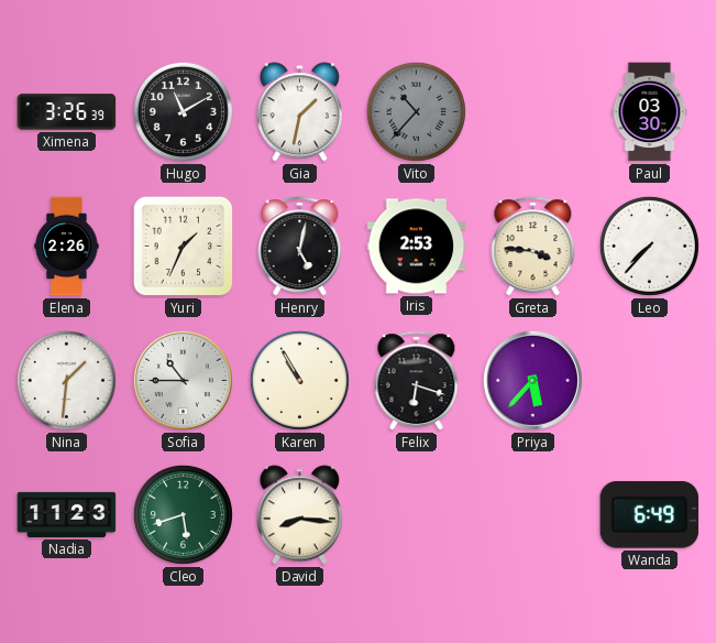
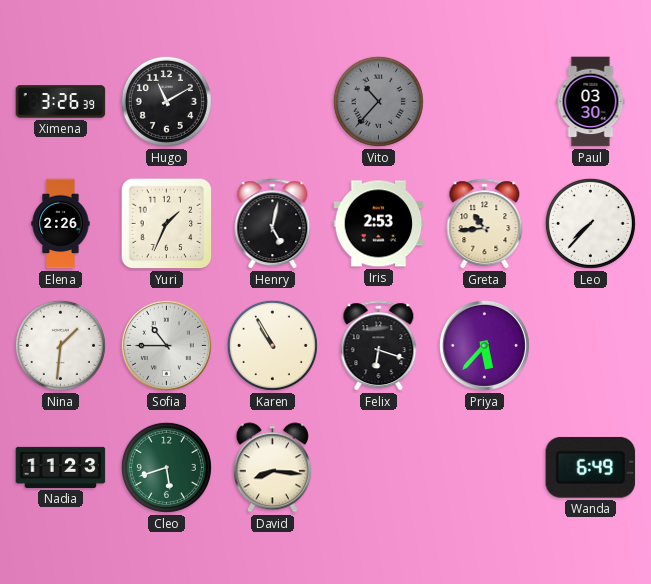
Gia: 1:32 -> none (299, 112)
Greta: 3:46 -> 10:44 (485, 224)
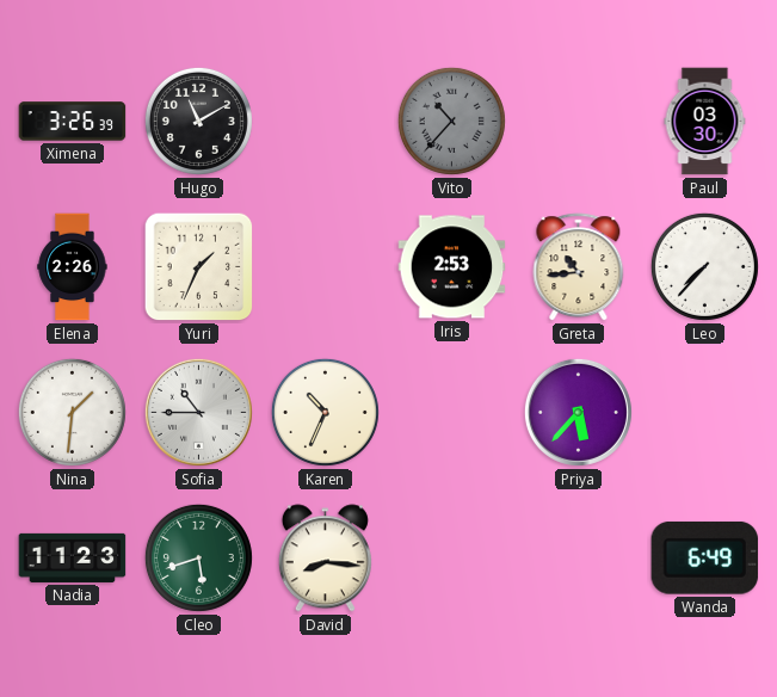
Henry: 5:02 -> none (273, 224)
Karen: 10:55 -> 10:34 (325, 412)
Felix: 6:18 -> none (379, 346)
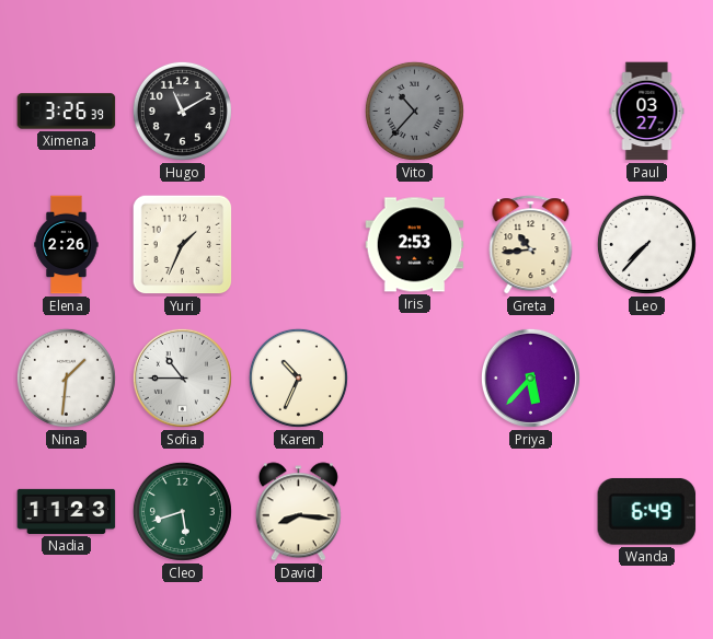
Paul: 03:30 -> 03:27 (647, 112)
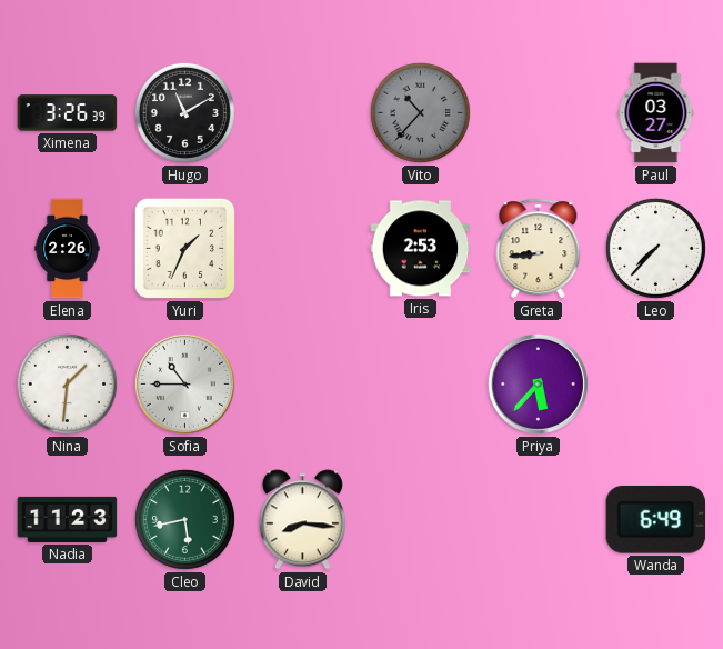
Greta: 10:44 -> 8:44 (539, 249)
Karen: 10:34 -> none (298, 377)
Cleo: 5:42 -> 5:43 (184, 519)
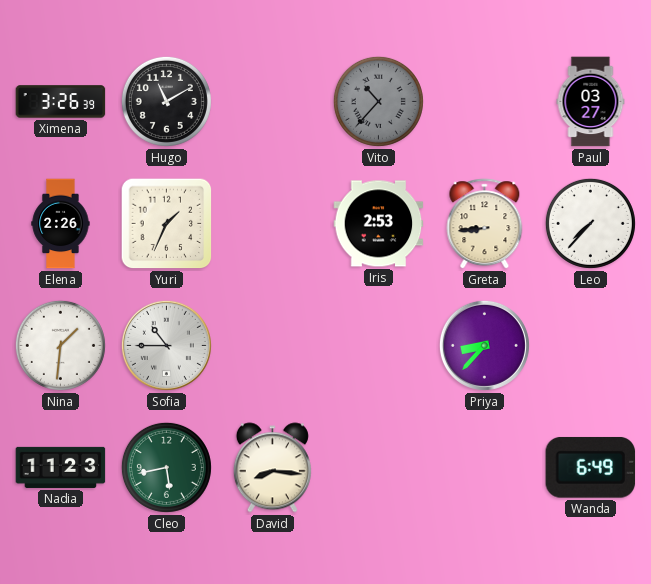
Priya: 5:37 -> 8:37 (484, 345)
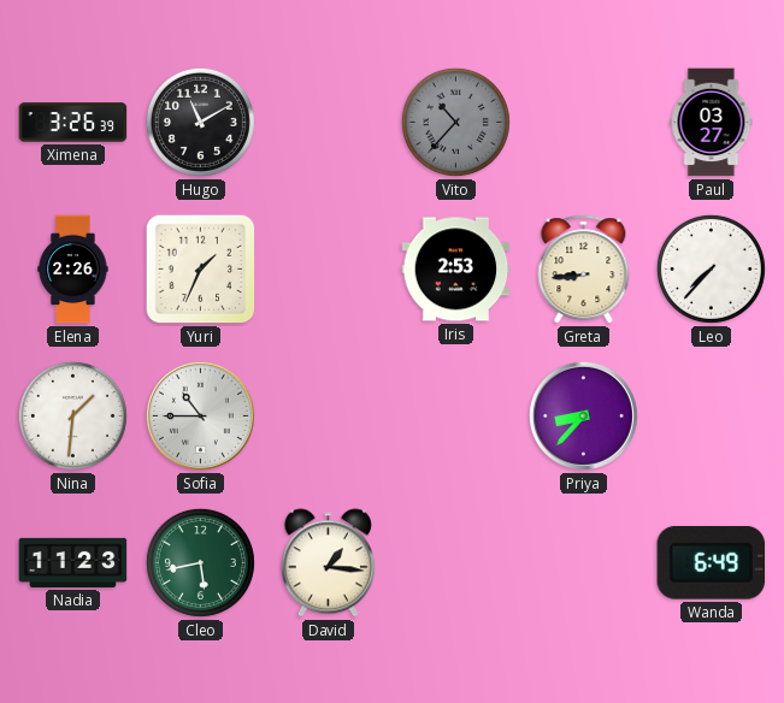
David: 8:16 -> 1:16 (328, 563)
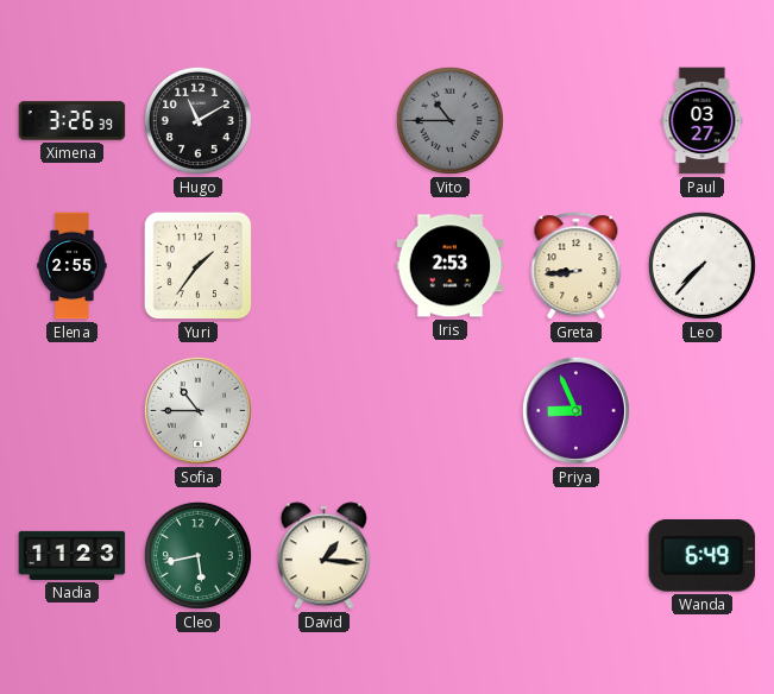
Vito: 10:37 -> 10:45 (449, 120)
Elena: 2:26 -> 2:55 (73, 266)
Yuri: 1:34 -> 1:36 (199, 266)
Nina: 1:31 -> none (72, 415)
Priya: 8:37 -> 8:56 (575, 410)
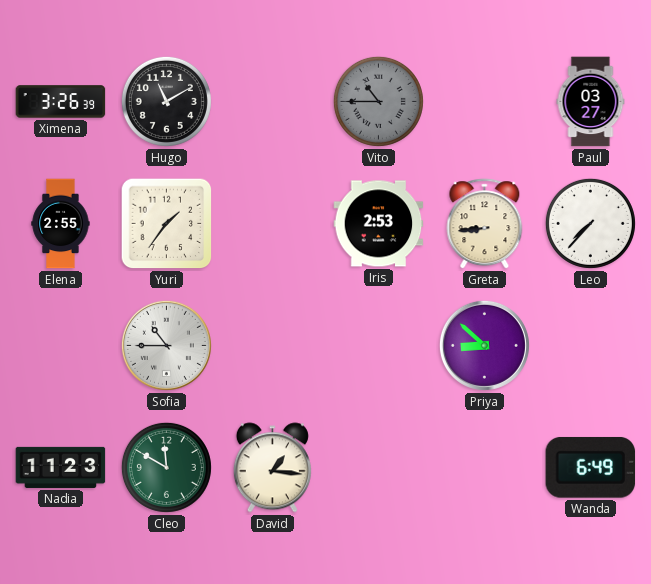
Priya: 8:56 -> 8:52 (484, 345)
Cleo: 5:43 -> 11:50 (166, 467)
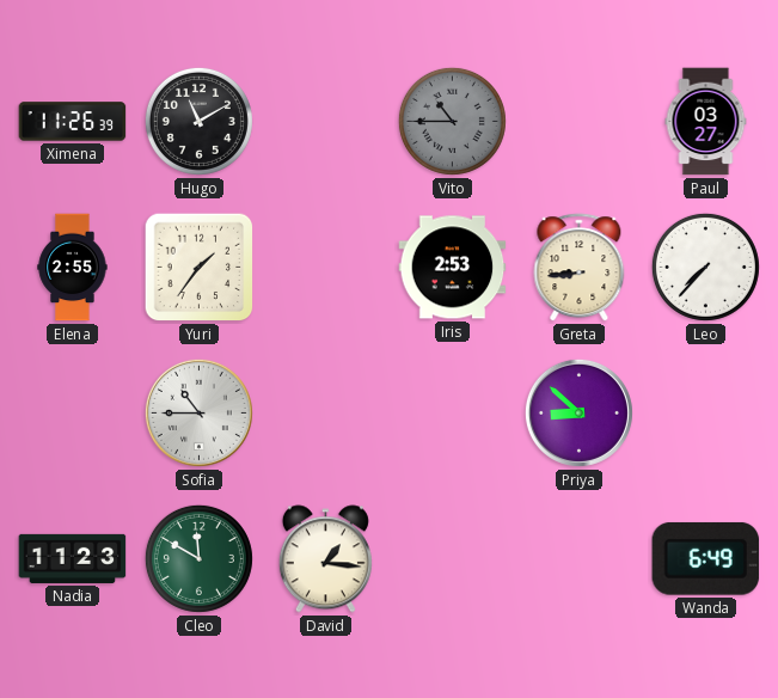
Ximena: 3:26 -> 11:26 (73, 122)
